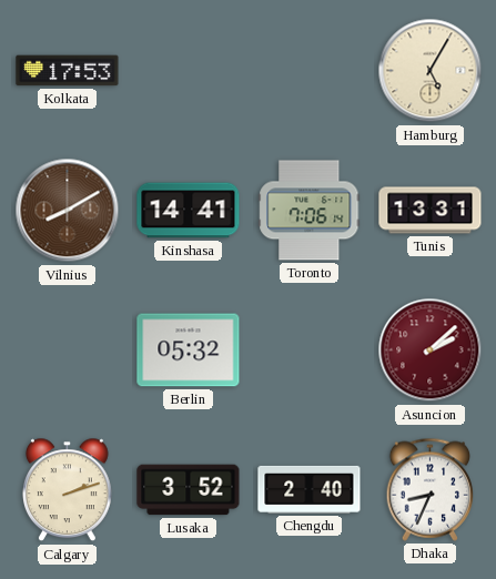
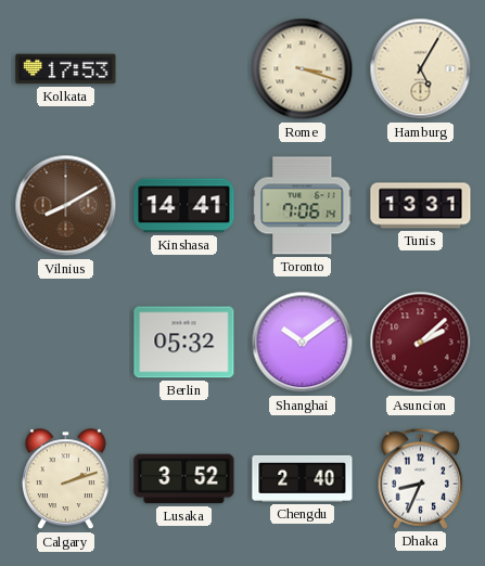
Rome: none -> 3:18 (303, 69)
Shanghai: none -> 10:09 (303, 343)
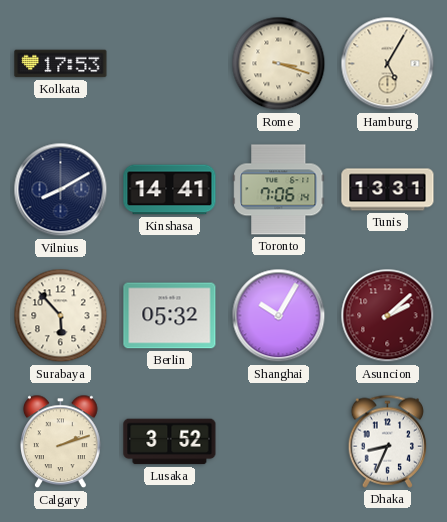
Vilnius dial: brown -> navy (61, 190)
Surabaya: none -> 5:53 (61, 316)
Shanghai: 10:09 -> 10:05 (279, 316)
Chengdu: 2:40 -> none (303, 478)
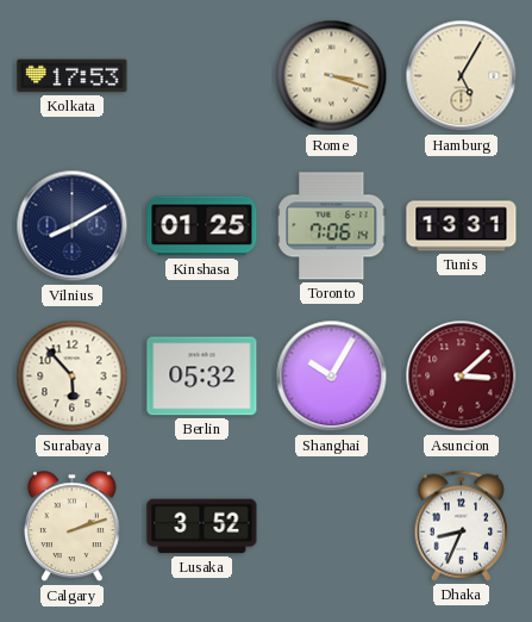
Kinshasa: 14:41 -> 01:25 (202, 226)
Asuncion: 2:08 -> 3:08 (462, 377)
